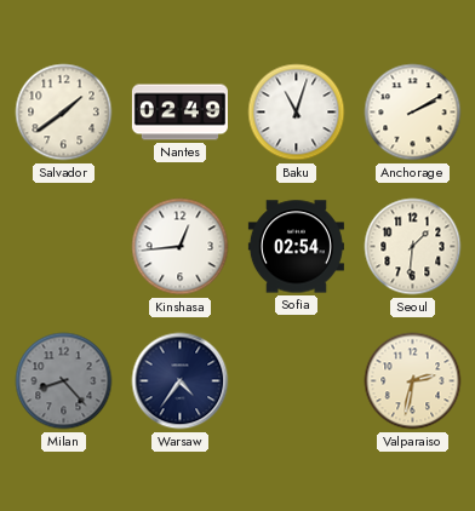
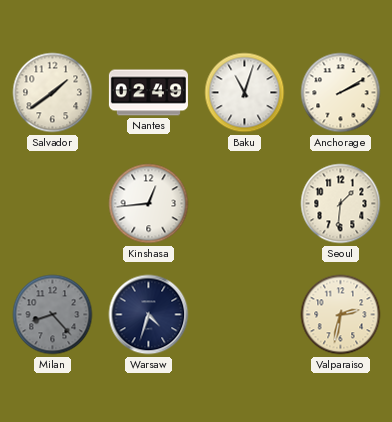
Sofia: 02:54 -> none (296, 247)
Warsaw: 4:36 -> 4:33 (149, 315)
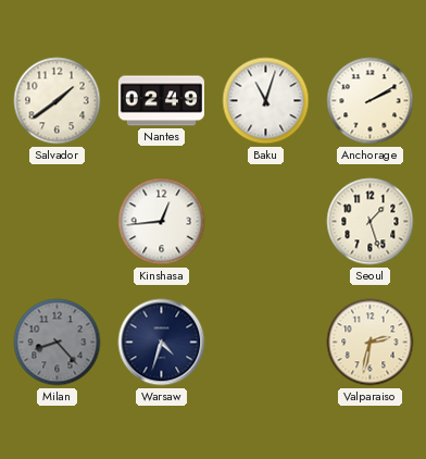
Seoul: 1:31 -> 1:27 (371, 222)
